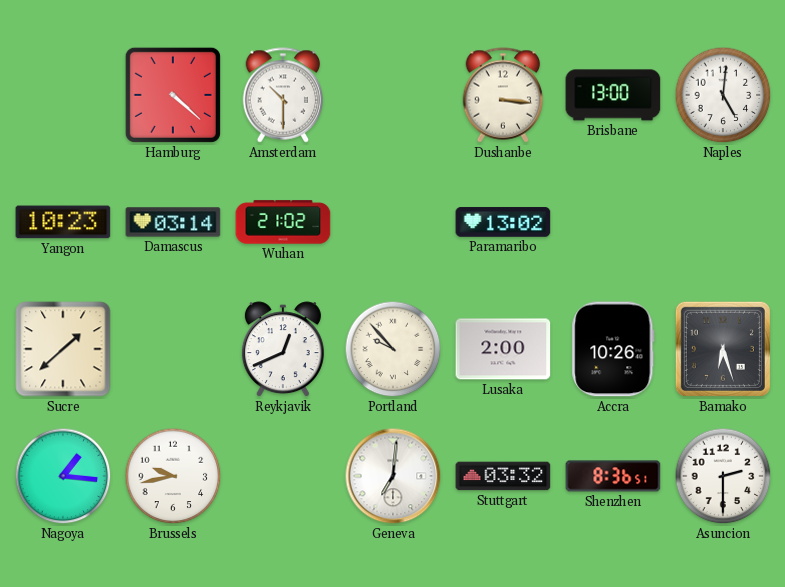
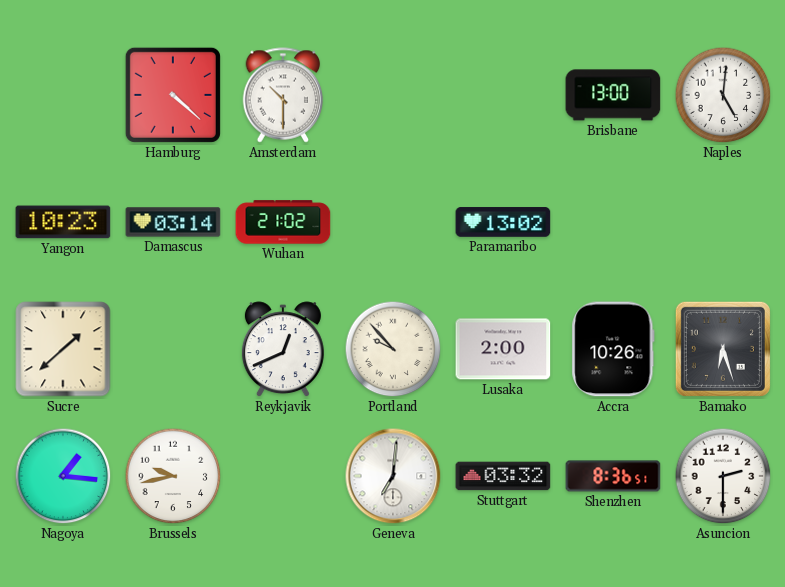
Dushanbe: 3:16 -> none (503, 95)
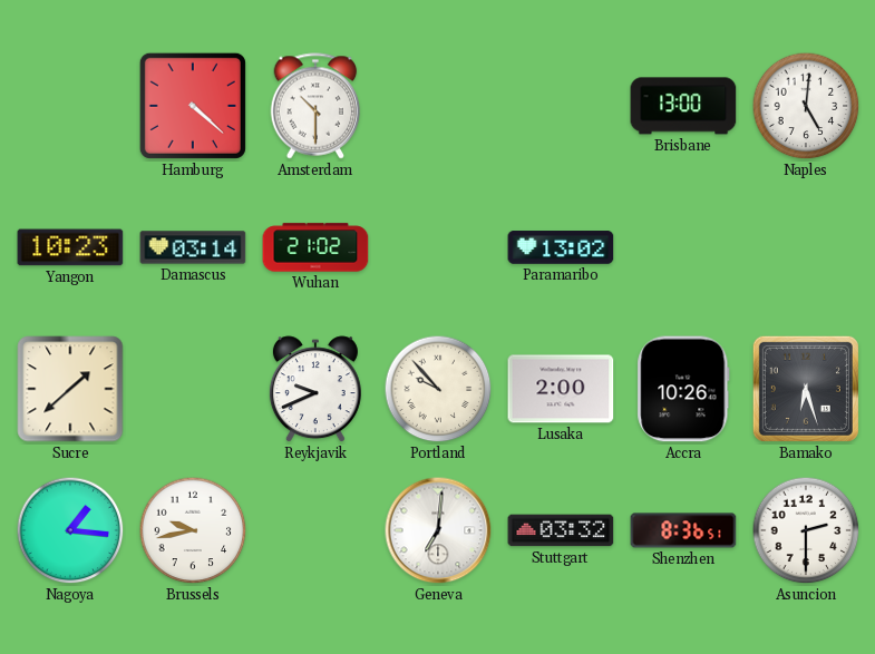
Reykjavik: 12:41 -> 9:41 (315, 390)
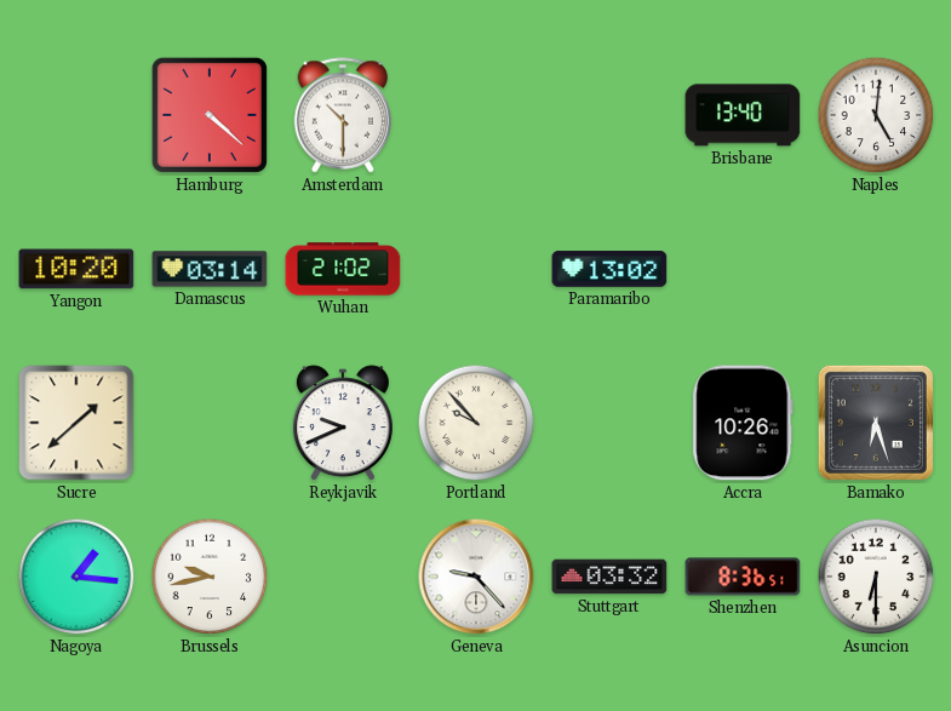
Brisbane: 13:00 -> 13:40 (743, 115)
Yangon: 10:23 -> 10:20 (76, 269)
Lusaka: 2:00 -> none (561, 389)
Geneva: 7:01 -> 9:23 (476, 577)
Asuncion: 2:30 -> 6:30 (876, 577)
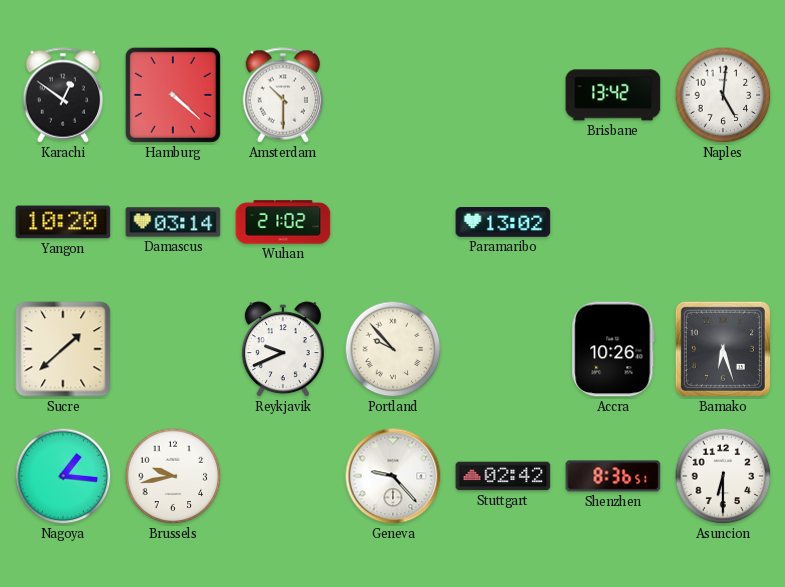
Karachi: none -> 12:51 (63, 95)
Brisbane: 13:40 -> 13:42 (613, 95)
Stuttgart: 03:32 -> 02:42 (503, 476)
